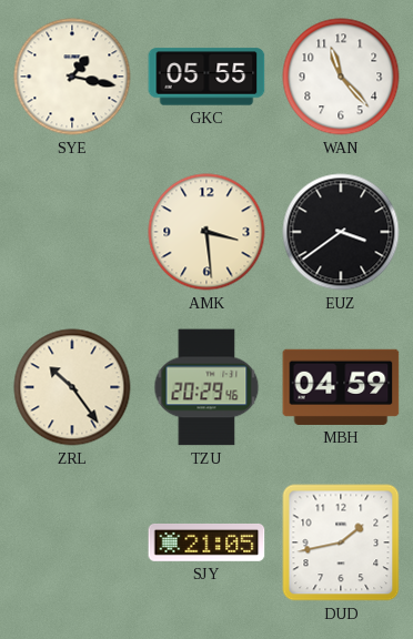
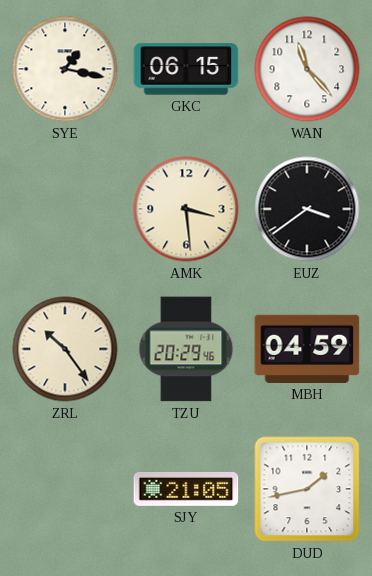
GKC: 05:55 -> 06:15 (186, 69)
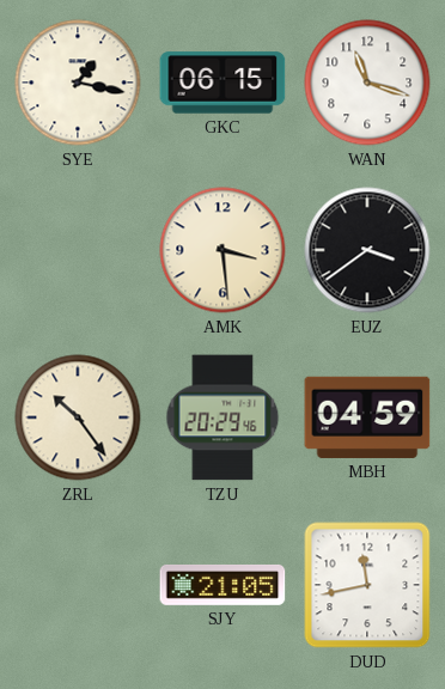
WAN: 11:23 -> 11:18 (367, 83)
DUD: 1:43 -> 11:43 (367, 585)
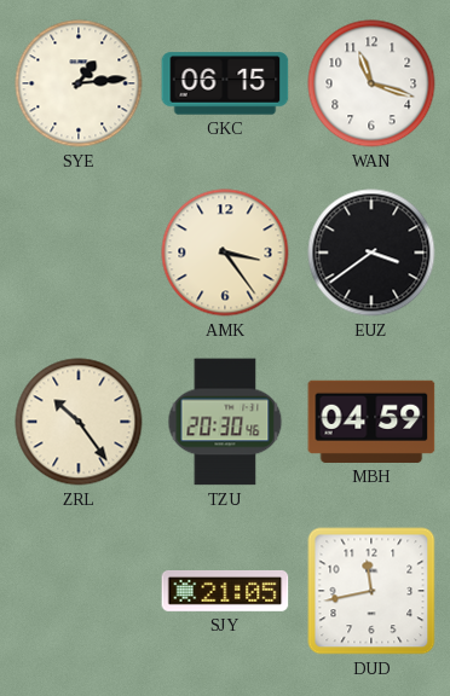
SYE: 1:17 -> 1:14 (79, 83)
AMK: 3:29 -> 3:24 (225, 253)
TZU: 20:29 -> 20:30 (225, 422)
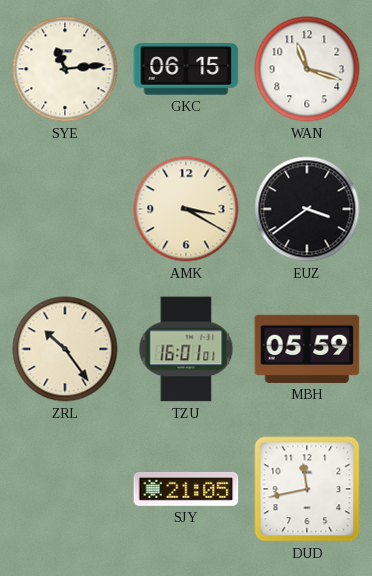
SYE: 1:14 -> 11:14 (65, 69)
AMK: 3:24 -> 3:20 (186, 209)
TZU: 20:30 -> 16:01 (186, 349)
MBH: 04:59 -> 05:59 (307, 349)
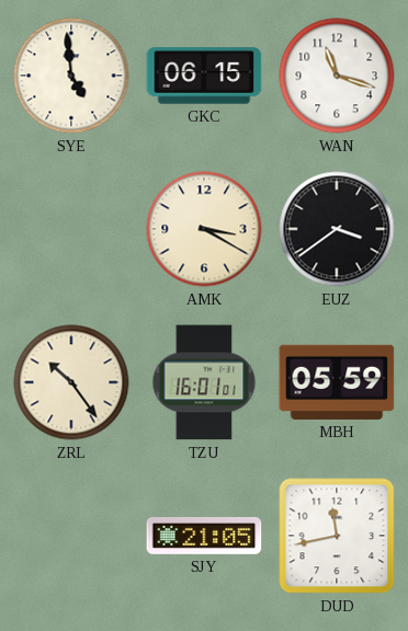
SYE: 11:14 -> 4:59 (71, 76)
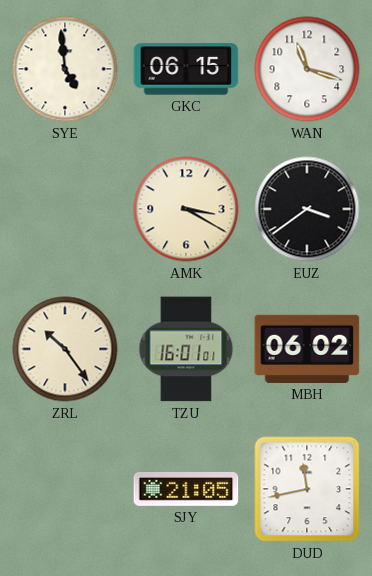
MBH: 05:59 -> 06:02 (307, 349)
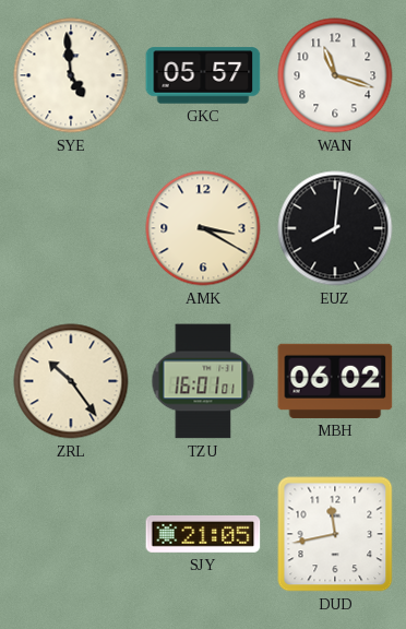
GKC: 06:15 -> 05:57 (203, 75)
EUZ: 3:39 -> 8:01 (335, 228)
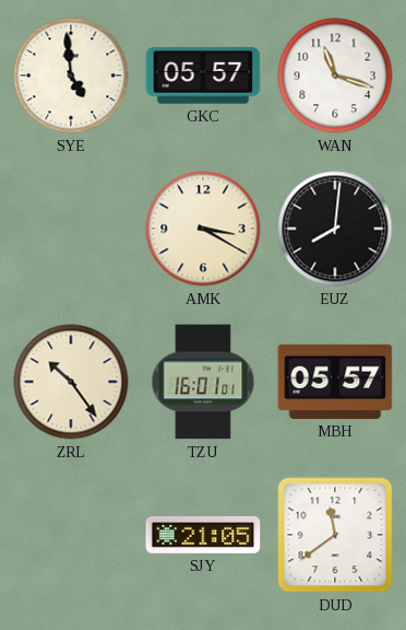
MBH: 06:02 -> 05:57 (335, 382)
DUD: 11:43 -> 11:39 (335, 535)
